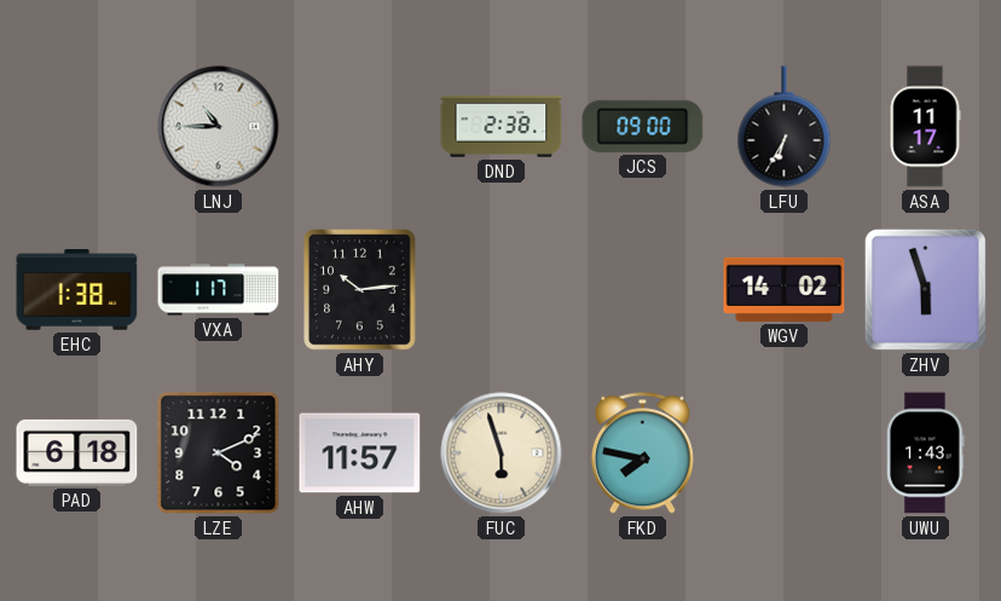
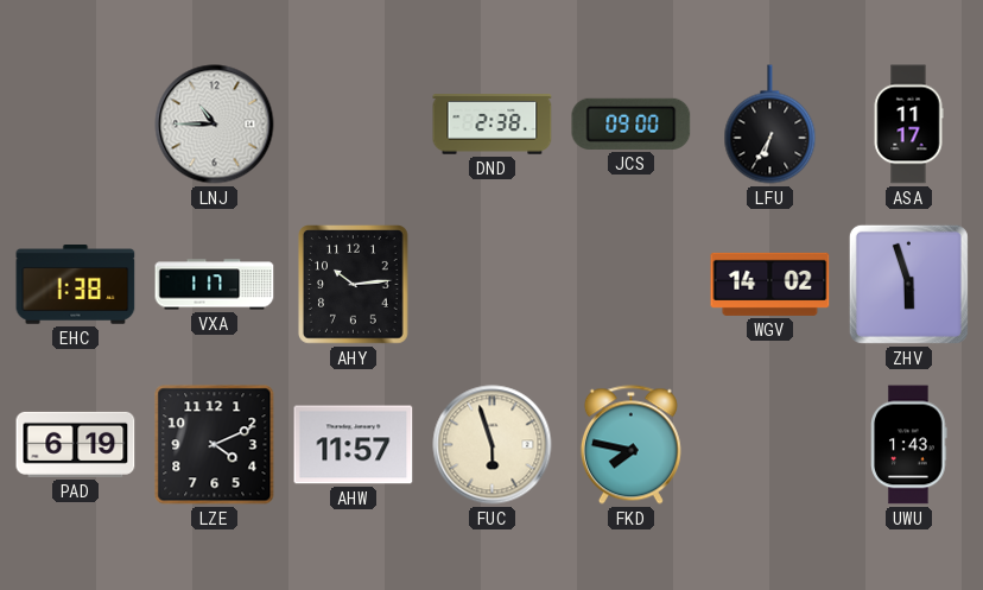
PAD: 6:18 -> 6:19 (76, 444)
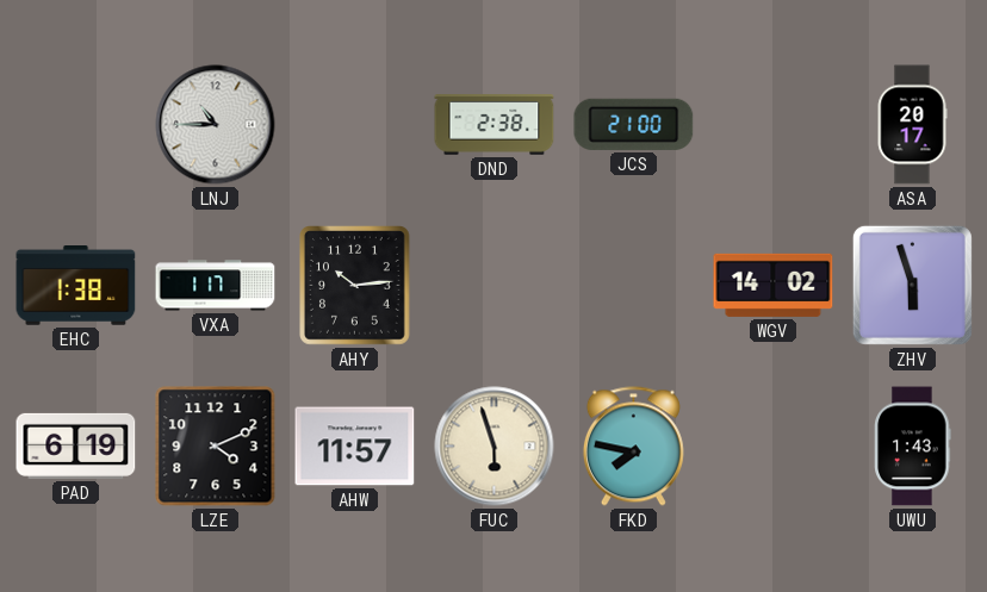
JCS: 09:00 -> 21:00 (634, 124)
LFU: 6:35 -> none (770, 125)
ASA: 11:17 -> 20:17 (912, 125)
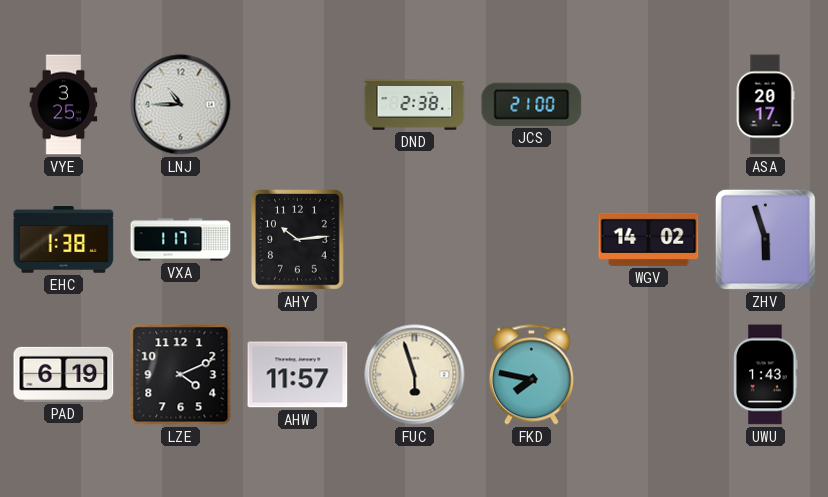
VYE: none -> 3:25 (64, 105)
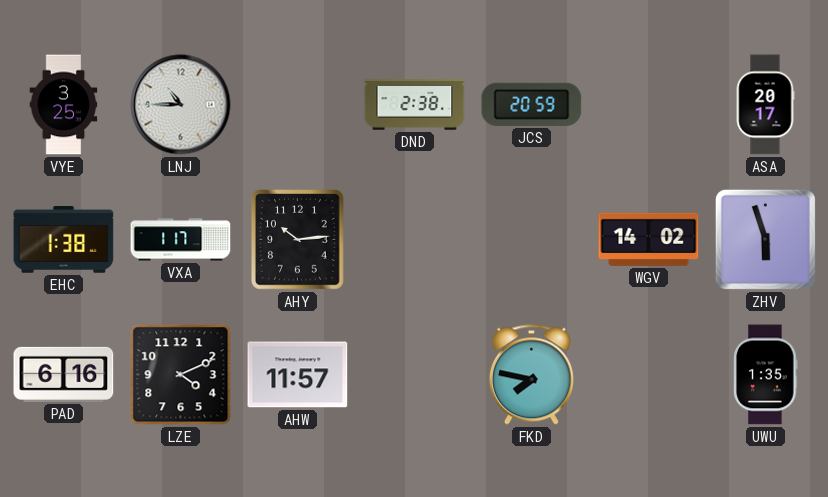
JCS: 21:00 -> 20:59 (532, 104)
PAD: 6:19 -> 6:16 (64, 374)
FUC: 5:57 -> none (415, 375)
UWU: 1:43 -> 1:35 (766, 375)
